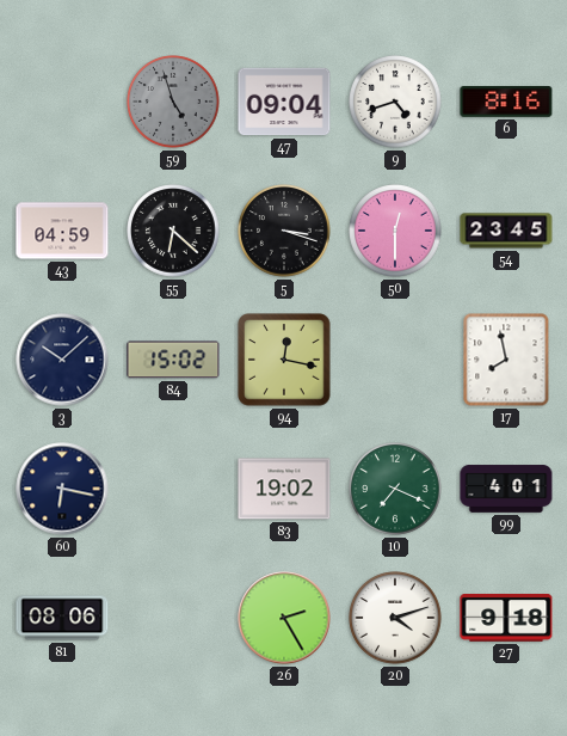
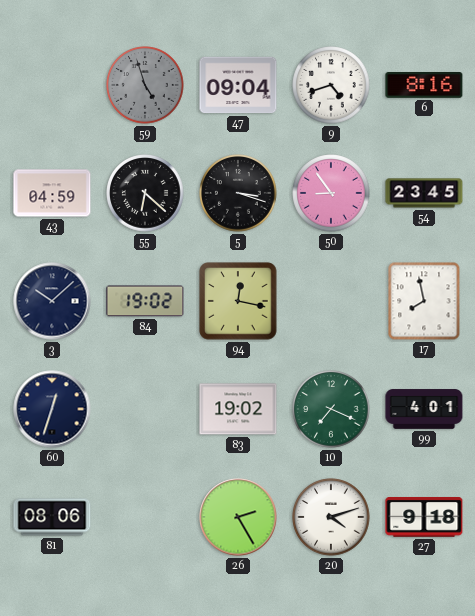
50: 12:30 -> 8:54 (331, 193)
84: 15:02 -> 19:02 (145, 301)
60: 6:17 -> 12:33 (52, 409)
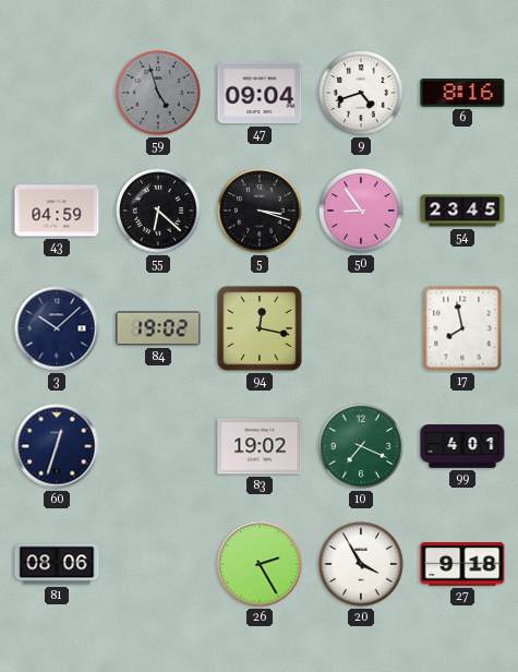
20: 4:12 -> 3:55 (361, 564)
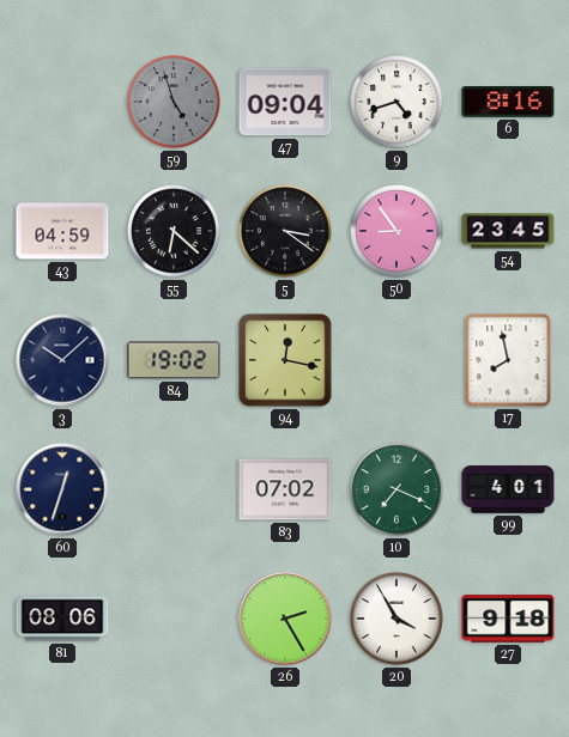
5: 3:18 -> 3:21 (285, 231)
83: 19:02 -> 07:02 (285, 489)
